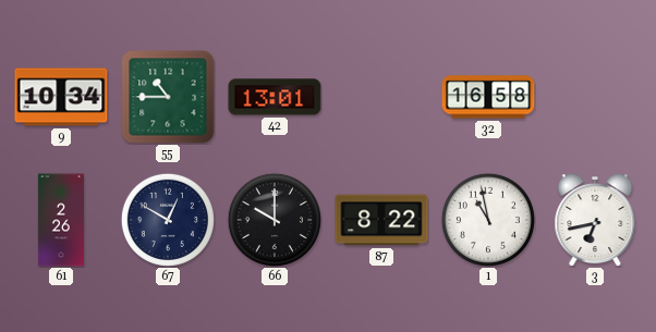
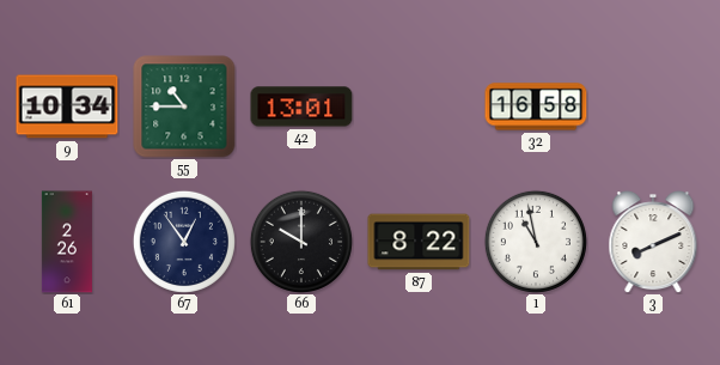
67: 12:50 -> 12:54 (184, 242)
3: 6:43 -> 8:11 (653, 242)
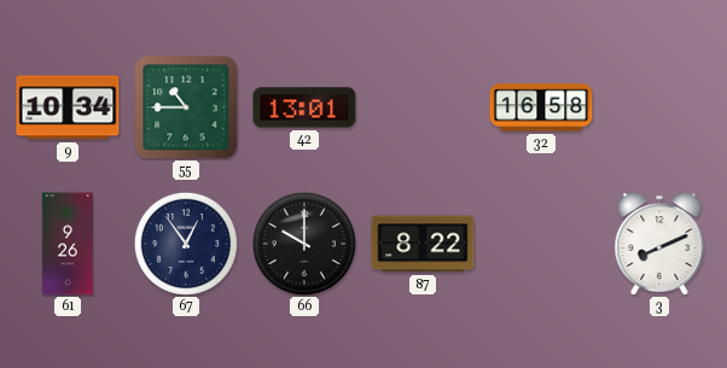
61: 2:26 -> 9:26 (68, 244)
1: 10:58 -> none (536, 242)
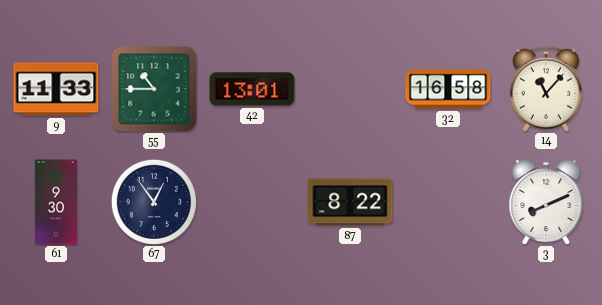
9: 10:34 -> 11:33 (56, 89)
14: none -> 11:07 (546, 89)
61: 9:26 -> 9:30 (56, 202)
66: 10:00 -> none (304, 244)
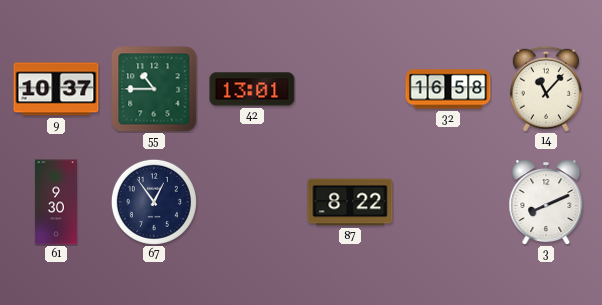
9: 11:33 -> 10:37 (56, 89)
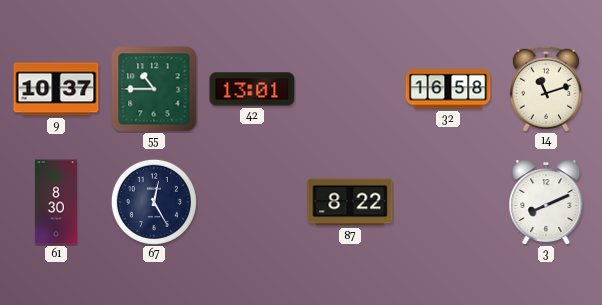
14: 11:07 -> 11:12 (546, 89)
61: 9:30 -> 8:30 (56, 202)
67: 12:54 -> 12:25 (154, 202)
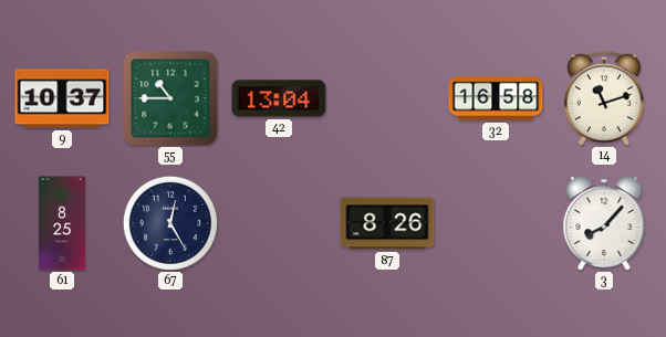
42: 13:01 -> 13:04 (279, 98)
61: 8:30 -> 8:25 (62, 223)
87: 8:22 -> 8:26 (387, 223)
3: 8:11 -> 8:07 (604, 223)
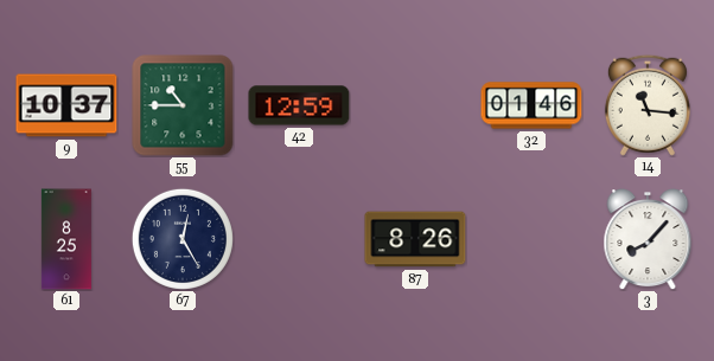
42: 13:04 -> 12:59 (299, 105)
32: 16:58 -> 01:46 (531, 105)
14: 11:12 -> 11:16 (648, 105)
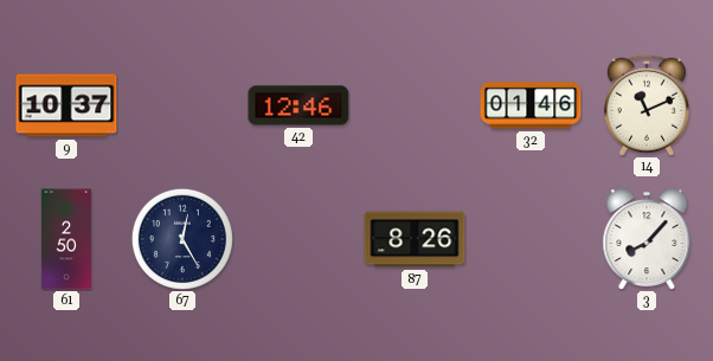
55: 10:45 -> none (183, 105)
42: 12:59 -> 12:46 (298, 105)
14: 11:16 -> 11:11 (647, 105)
61: 8:25 -> 2:50 (66, 239)
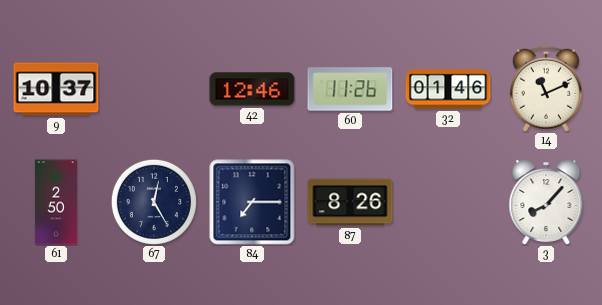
60: none -> 11:26 (350, 89)
84: none -> 7:15 (252, 202)
